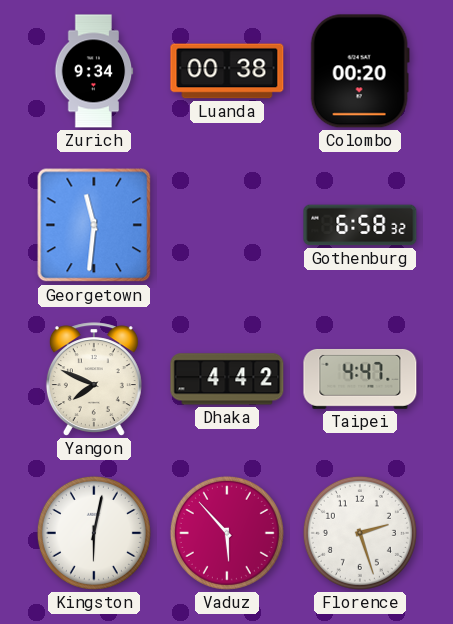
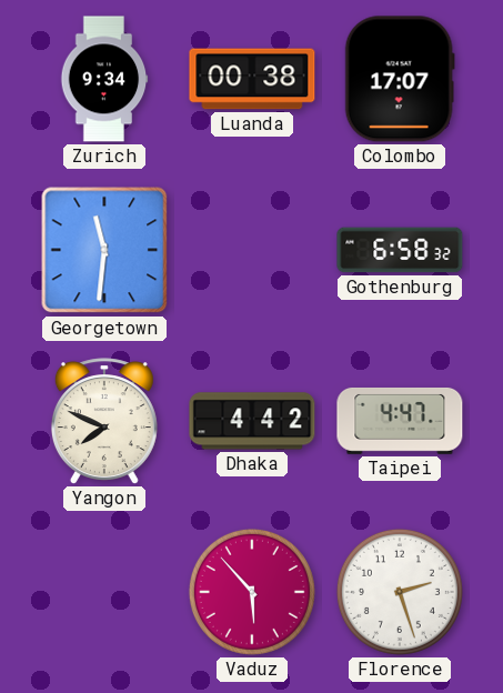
Colombo: 00:20 -> 17:07 (400, 79)
Kingston: 6:02 -> none (94, 533)
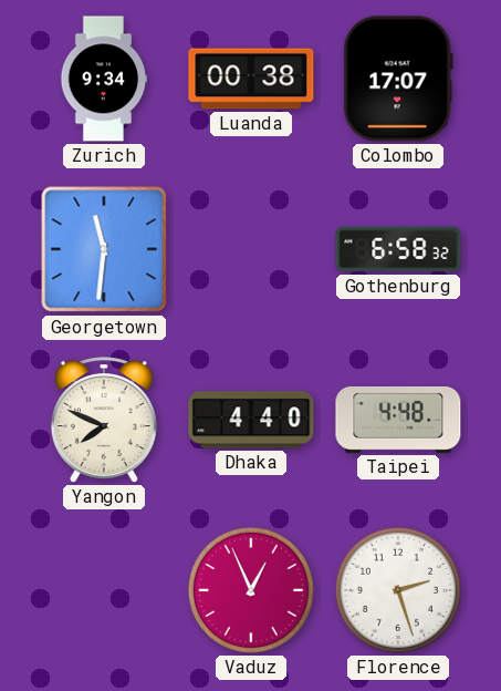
Dhaka: 4:42 -> 4:40 (251, 420)
Taipei: 4:47 -> 4:48 (398, 420)
Vaduz: 5:53 -> 12:56 (251, 590)
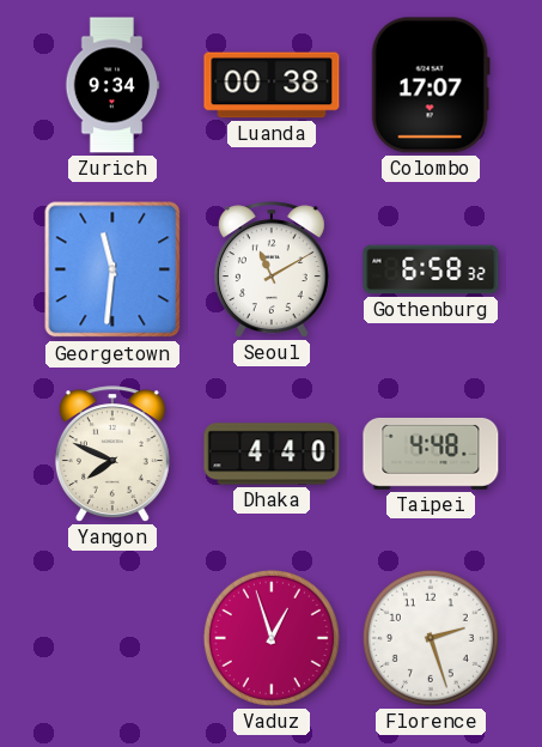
Seoul: none -> 11:10 (272, 269)
Vaduz: 12:56 -> 12:57 (272, 638)
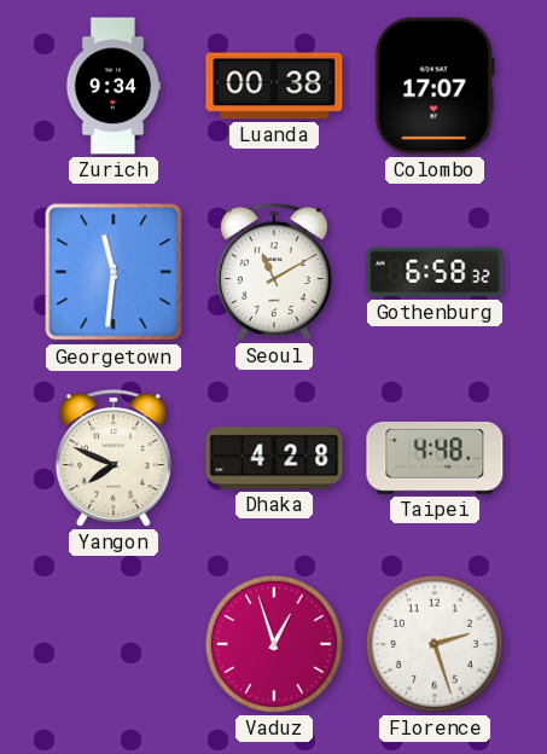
Dhaka: 4:40 -> 4:28 (274, 458)
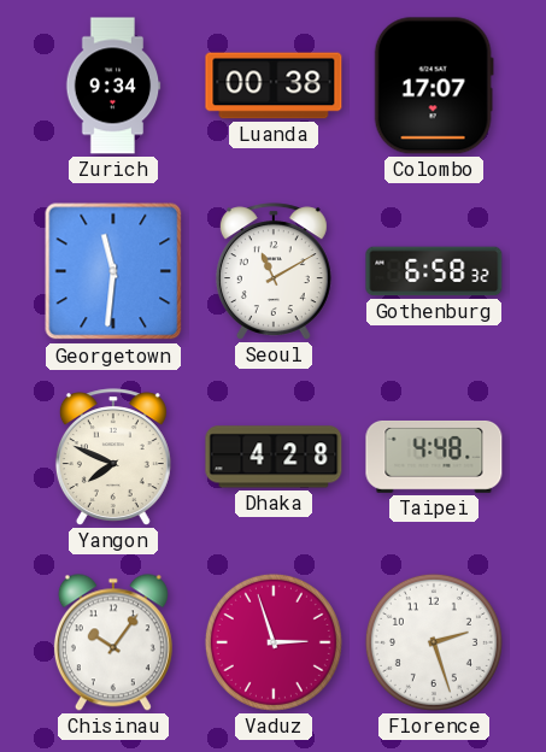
Chisinau: none -> 10:06 (113, 642)
Vaduz: 12:57 -> 2:57 (274, 642)
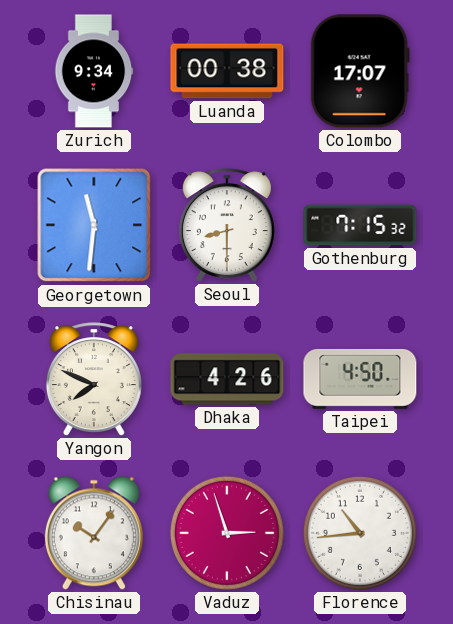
Seoul: 11:10 -> 8:30 (227, 225)
Gothenburg: 6:58 -> 7:15 (360, 225)
Dhaka: 4:28 -> 4:26 (227, 379)
Taipei: 4:48 -> 4:50 (360, 379)
Florence: 2:27 -> 10:44 (360, 533)
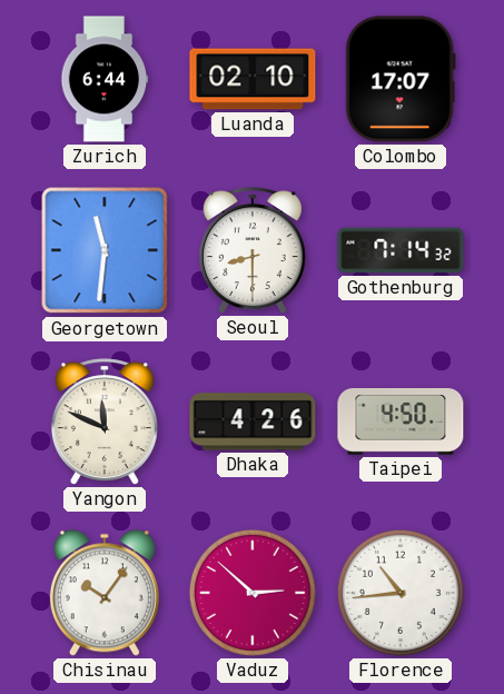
Zurich: 9:34 -> 6:44 (105, 79)
Luanda: 00:38 -> 02:10 (253, 79)
Gothenburg: 7:15 -> 7:14 (401, 250)
Yangon: 7:49 -> 11:49 (105, 422)
Vaduz: 2:57 -> 2:52 (253, 593)
